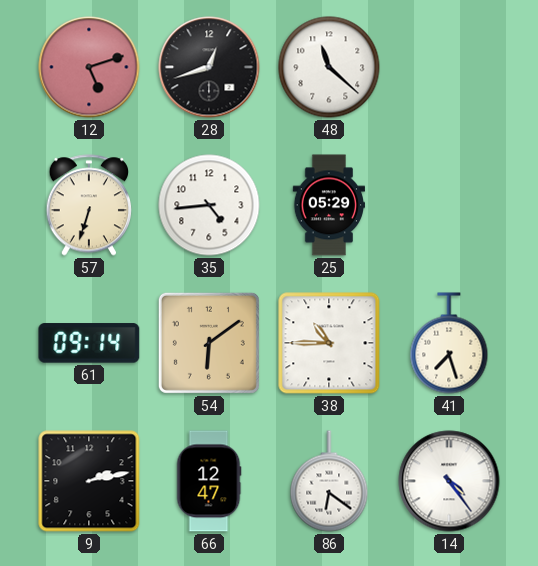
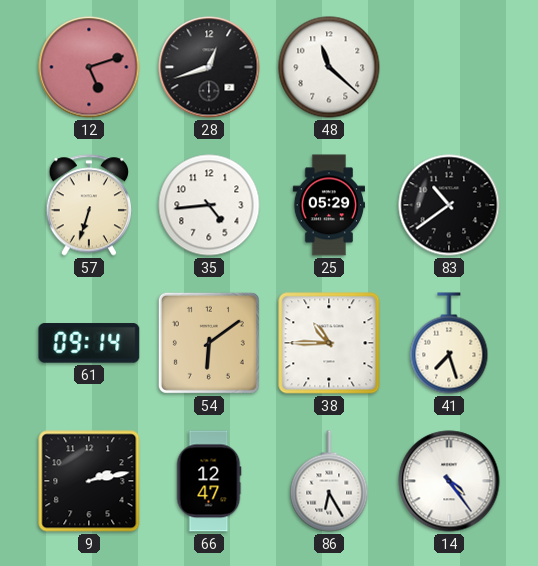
83: none -> 10:39 (449, 205)
86: 6:21 -> 6:25 (329, 481)
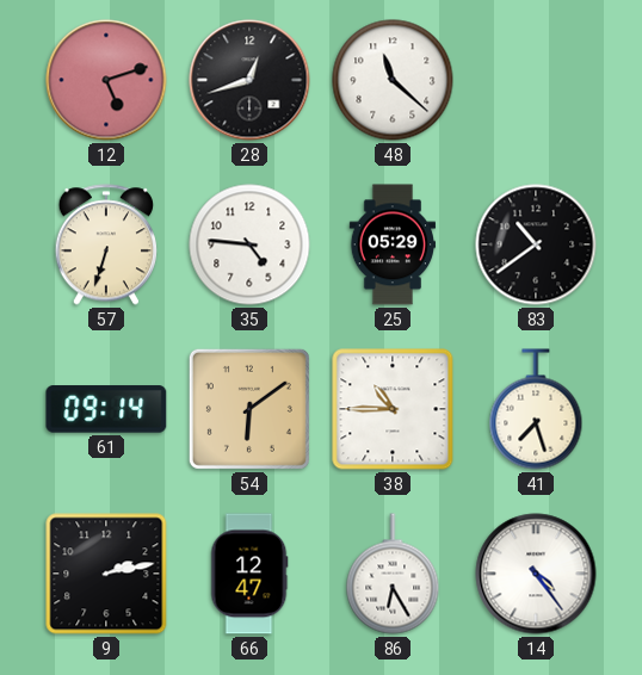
35: 4:44 -> 4:46 (249, 244)
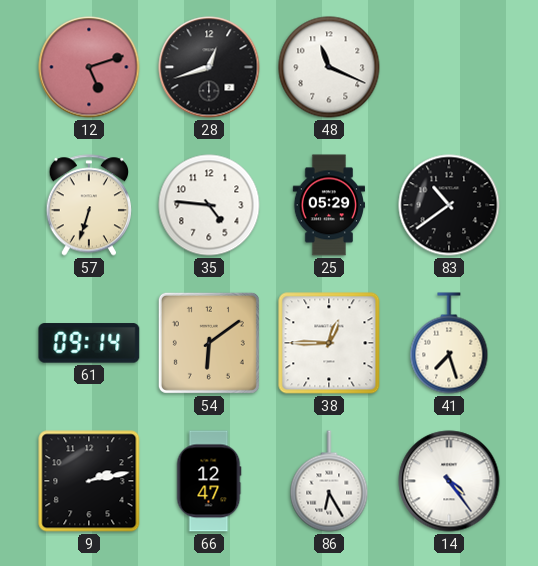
48: 11:22 -> 11:19 (329, 67)
38: 10:45 -> 12:45 (329, 343)
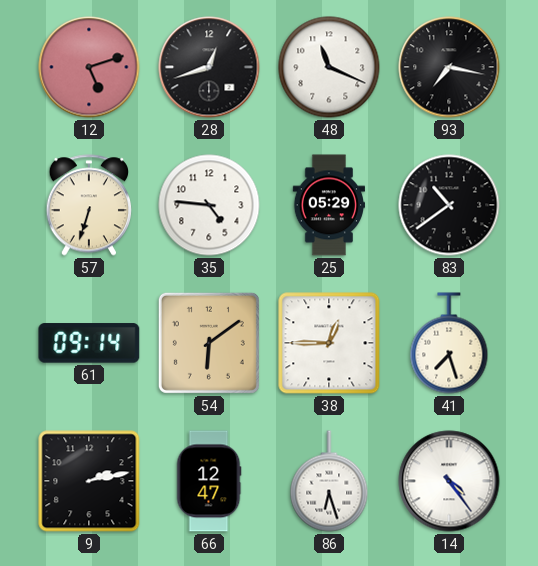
93: none -> 7:17 (449, 67)
86: 6:25 -> 6:27 (329, 481)
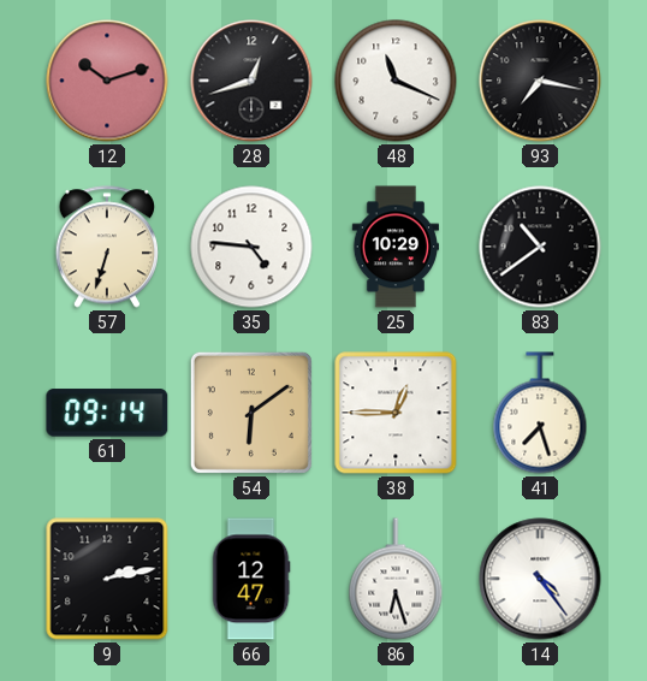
12: 5:12 -> 10:12 (107, 81)
25: 05:29 -> 10:29 (394, 247)
